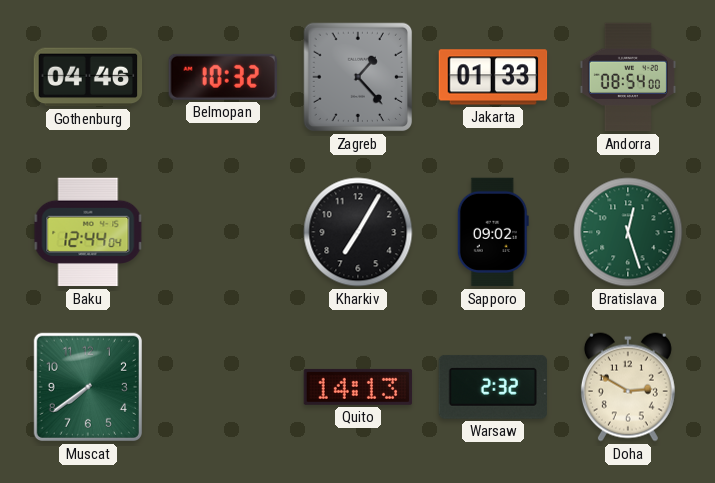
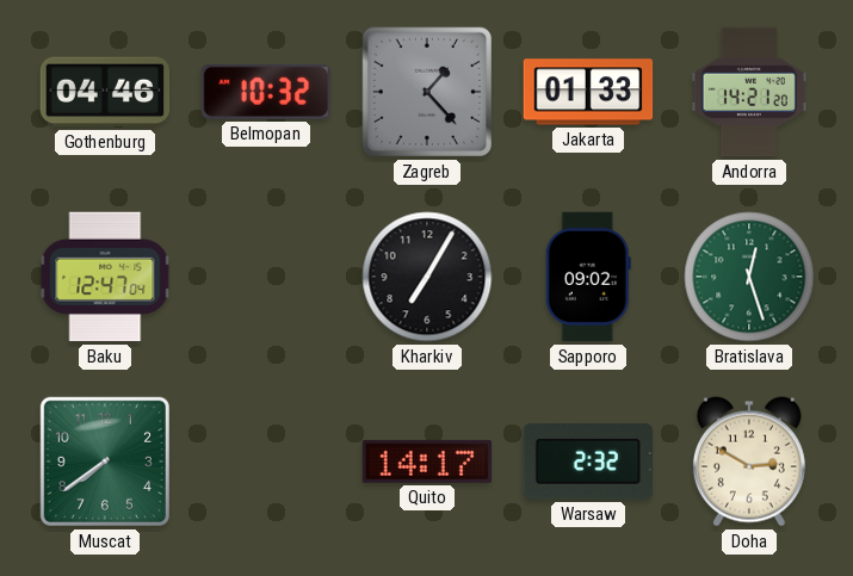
Andorra: 08:54 -> 14:21 (749, 92)
Baku: 12:44 -> 12:47 (105, 277)
Quito: 14:13 -> 14:17 (427, 462)
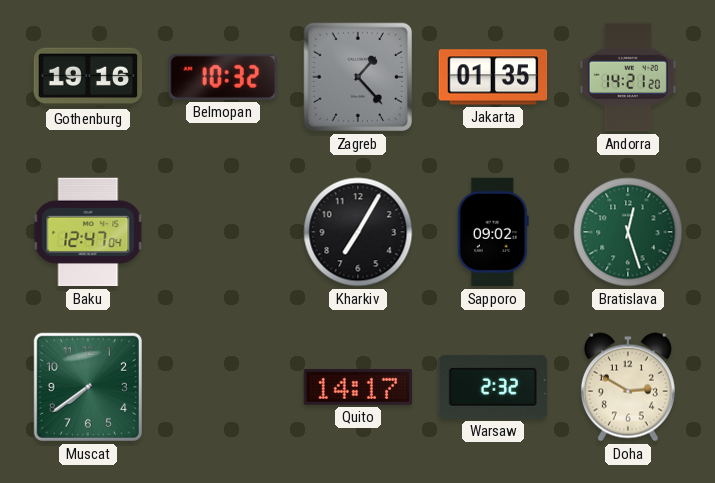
Gothenburg: 04:46 -> 19:16 (88, 77)
Jakarta: 01:33 -> 01:35 (493, 77)
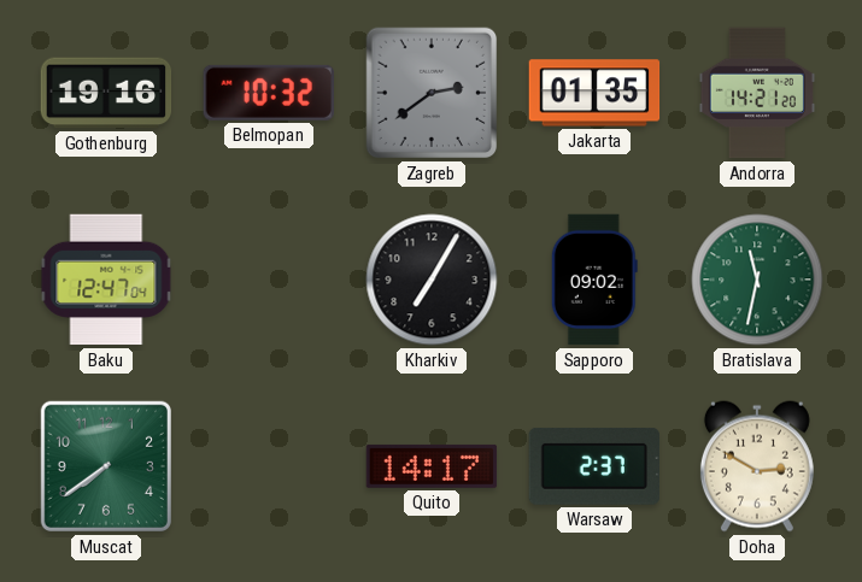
Zagreb: 1:23 -> 2:39 (432, 93)
Bratislava: 12:27 -> 11:32 (757, 280)
Warsaw: 2:32 -> 2:37 (593, 466)
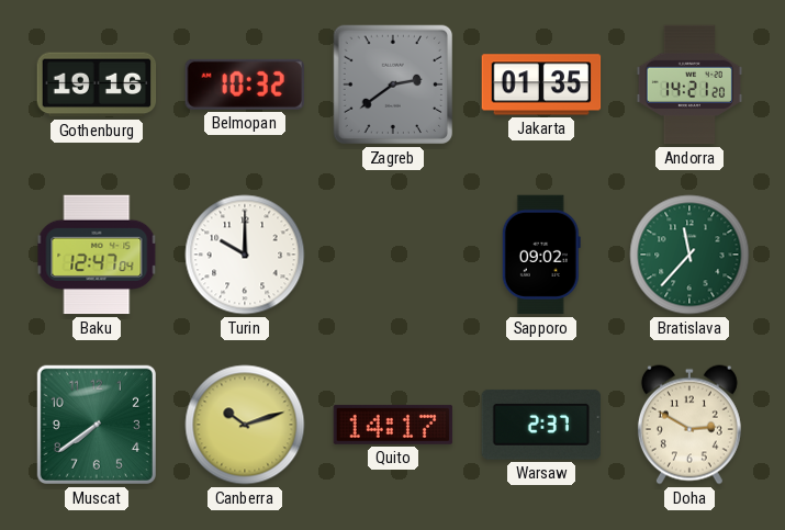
Turin: none -> 10:00 (245, 255)
Kharkiv: 7:05 -> none (432, 280)
Bratislava: 11:32 -> 11:37 (689, 255)
Canberra: none -> 10:12 (245, 425)
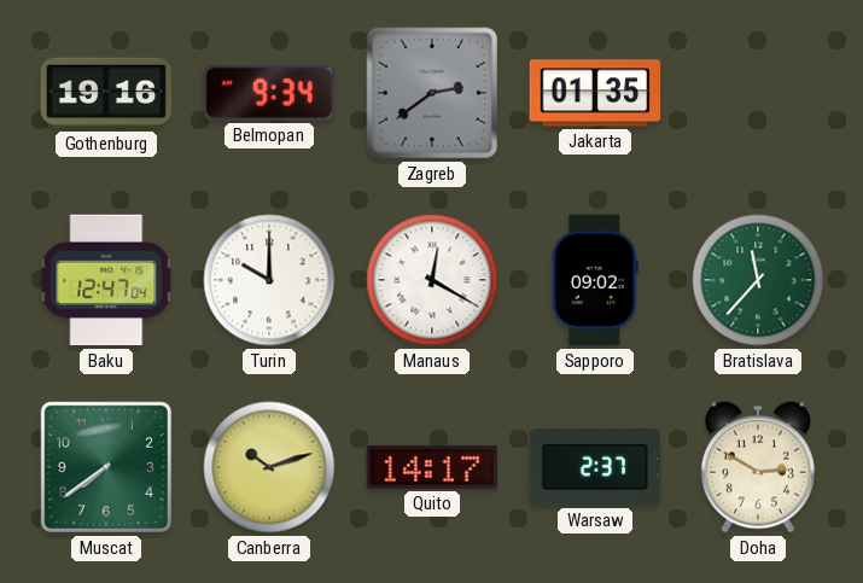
Belmopan: 10:32 -> 9:34 (268, 93)
Andorra: 14:21 -> none (689, 84)
Manaus: none -> 12:20 (432, 280)
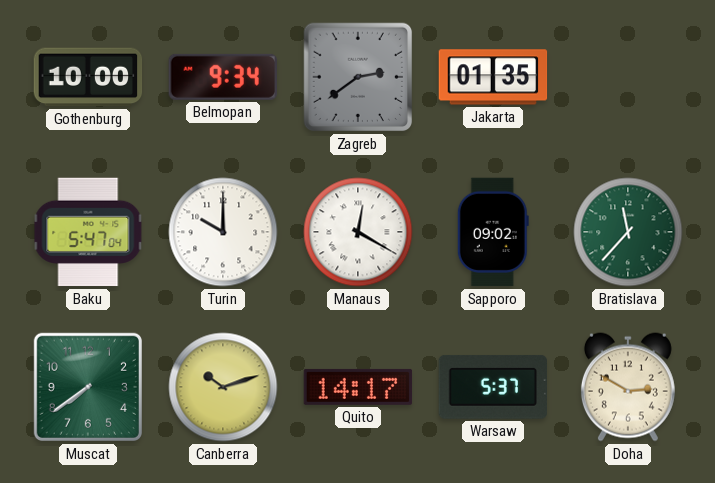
Gothenburg: 19:16 -> 10:00 (88, 77)
Baku: 12:47 -> 5:47 (88, 232)
Warsaw: 2:37 -> 5:37 (492, 387)
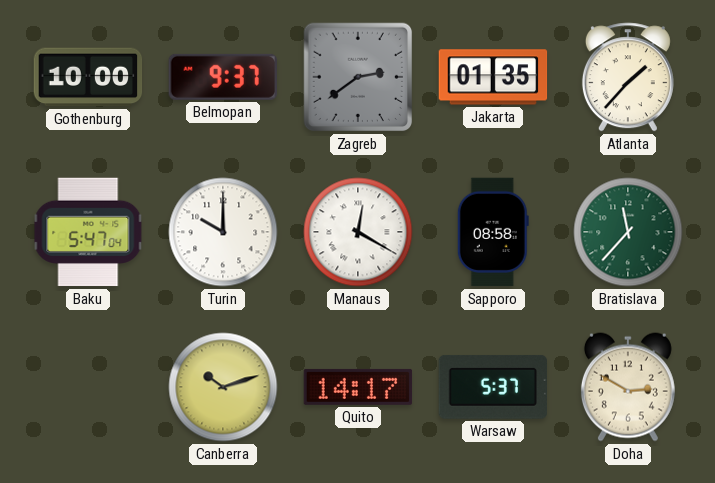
Belmopan: 9:34 -> 9:37 (222, 77)
Atlanta: none -> 1:37 (628, 77)
Sapporo: 09:02 -> 08:58 (493, 232)
Muscat: 7:39 -> none (88, 387)
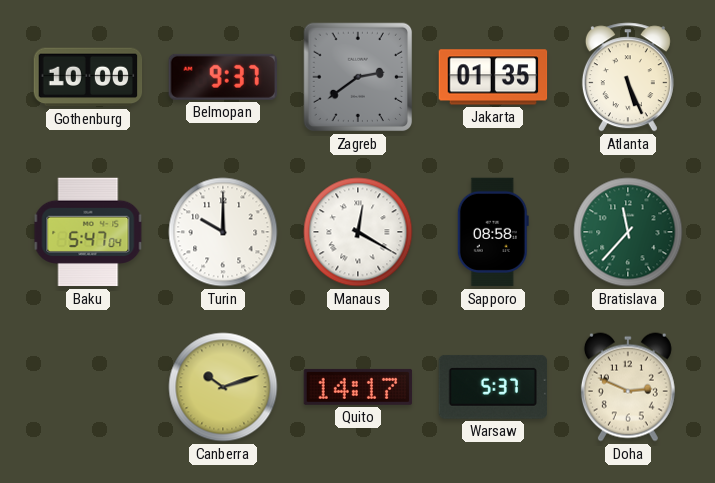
Atlanta: 1:37 -> 5:26 (628, 77)
Doha: 2:50 -> 2:49 (628, 387)
